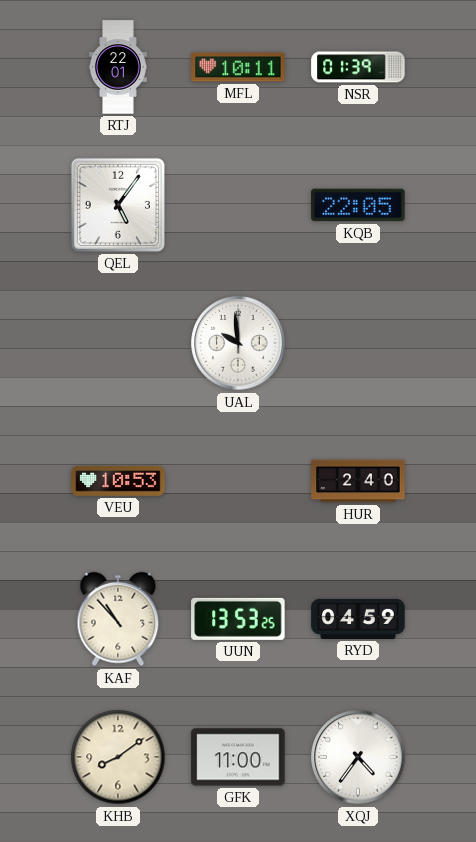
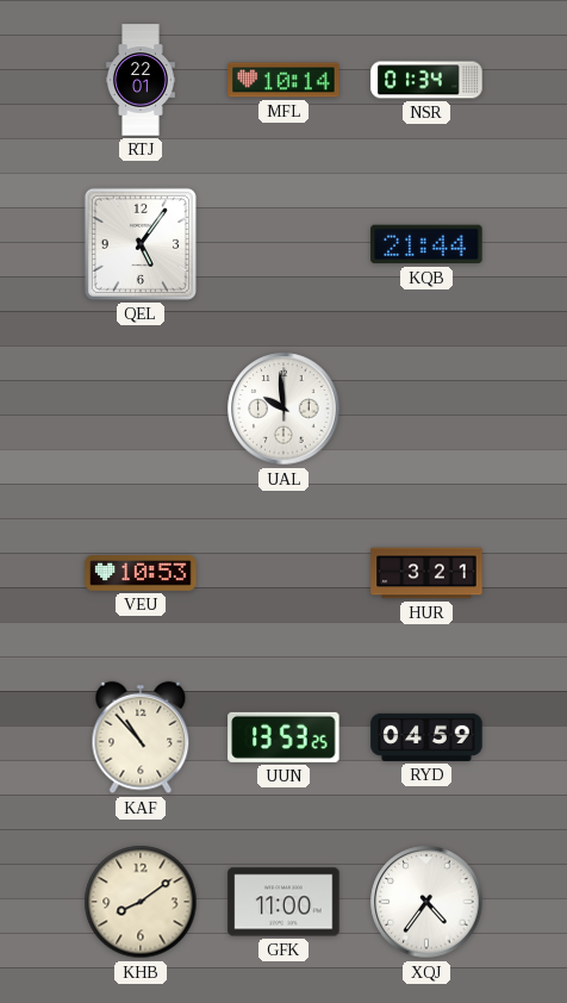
MFL: 10:11 -> 10:14 (283, 80)
NSR: 01:39 -> 01:34 (426, 80)
KQB: 22:05 -> 21:44 (426, 244)
HUR: 2:40 -> 3:21 (426, 573)
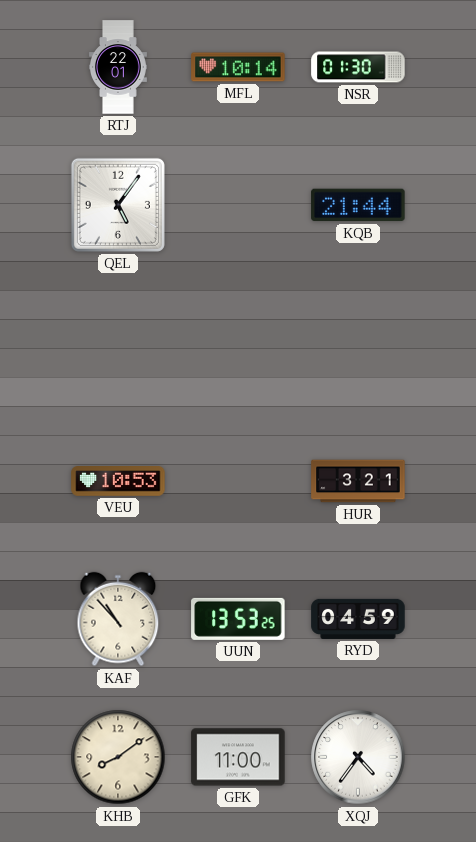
NSR: 01:34 -> 01:30 (358, 67)
UAL: 9:59 -> none (283, 409)
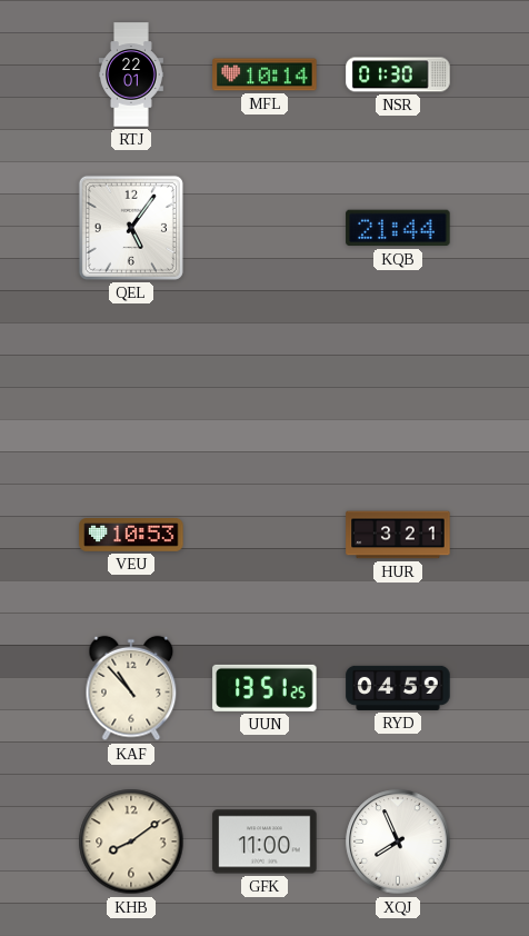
UUN: 13:53 -> 13:51 (264, 688)
XQJ: 4:36 -> 7:56 (398, 842)
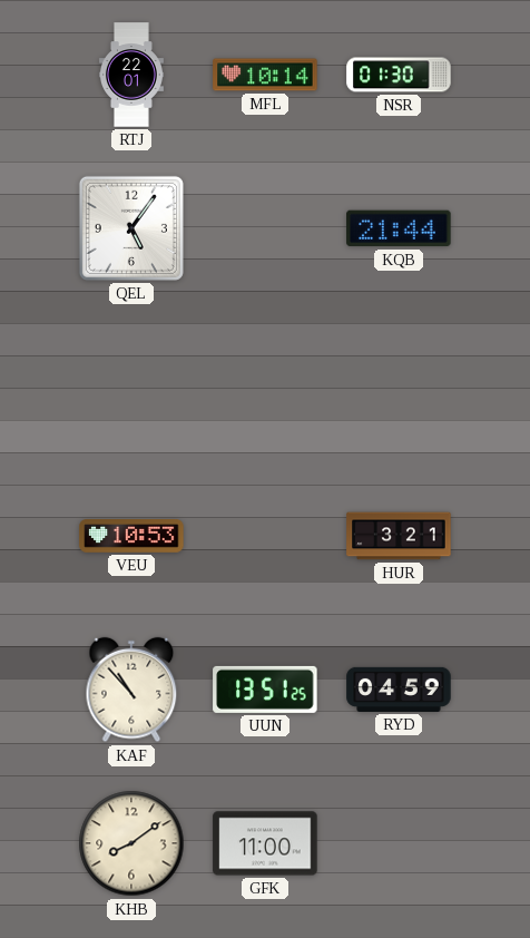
XQJ: 7:56 -> none (398, 842)
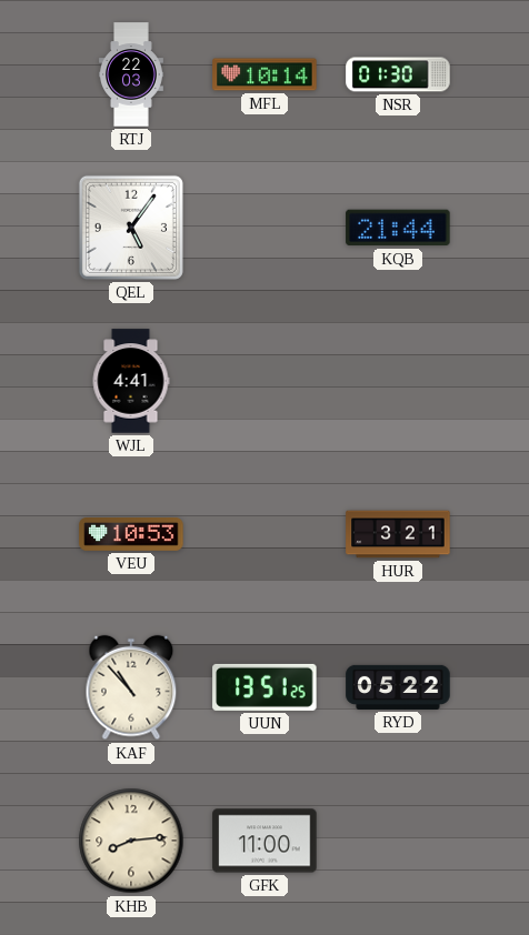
RTJ: 22:01 -> 22:03 (131, 74)
WJL: none -> 4:41 (131, 381)
RYD: 04:59 -> 05:22 (398, 687)
KHB: 8:09 -> 8:14 (131, 841)
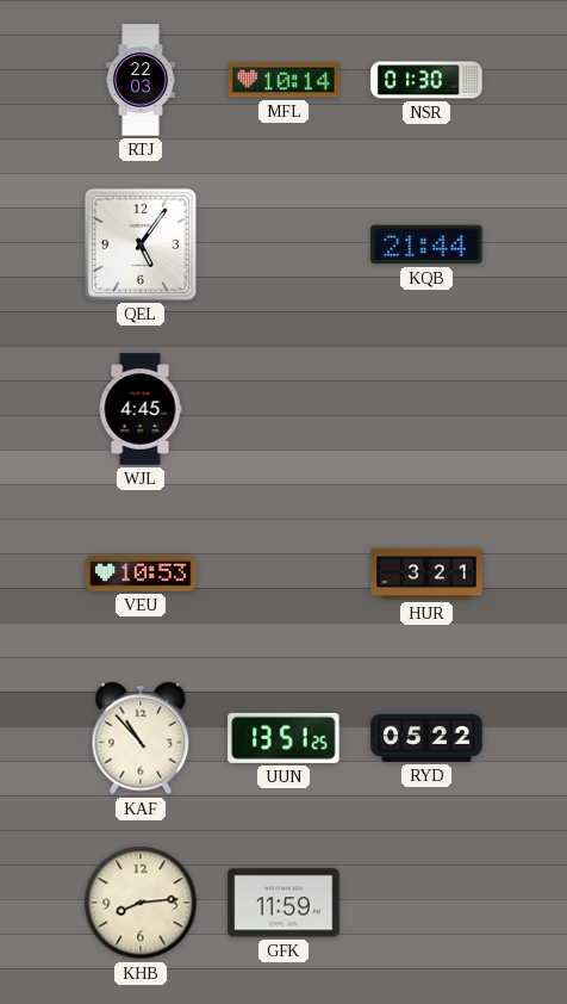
WJL: 4:41 -> 4:45 (141, 409)
GFK: 11:00 -> 11:59 (283, 903)
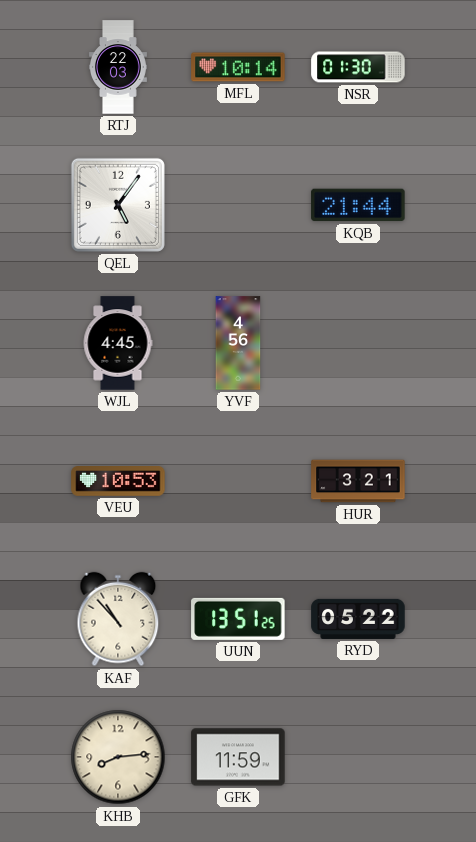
YVF: none -> 4:56 (238, 343)
